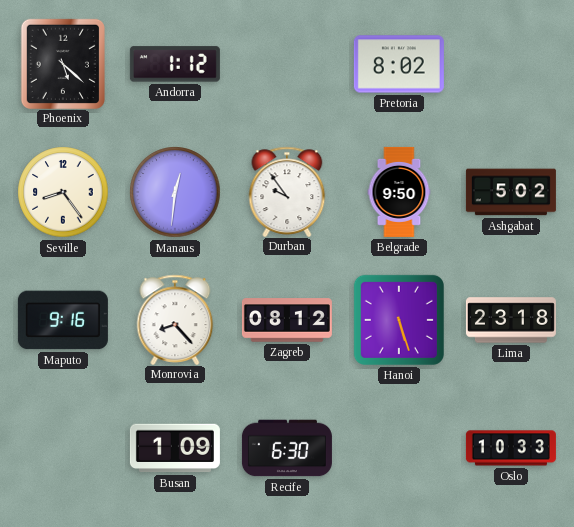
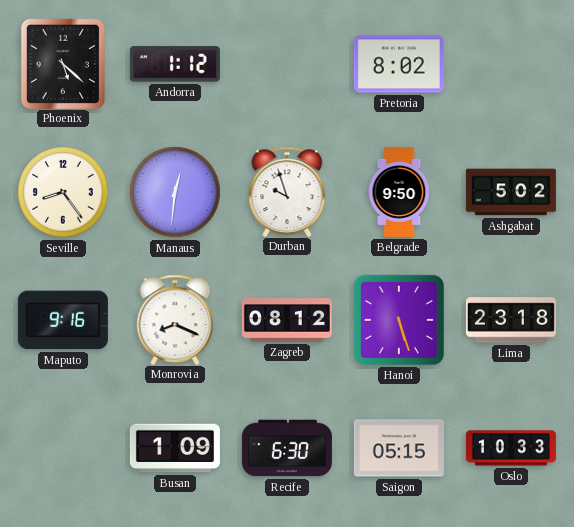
Durban: 9:54 -> 9:57 (287, 191)
Monrovia: 8:23 -> 8:19 (175, 319)
Saigon: none -> 05:15 (399, 448)
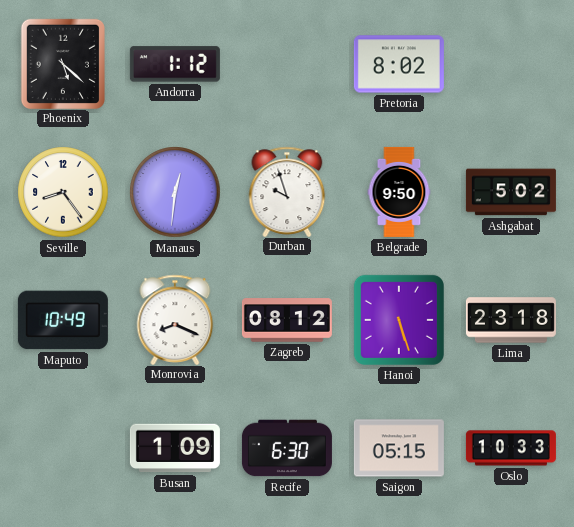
Maputo: 9:16 -> 10:49 (63, 320)
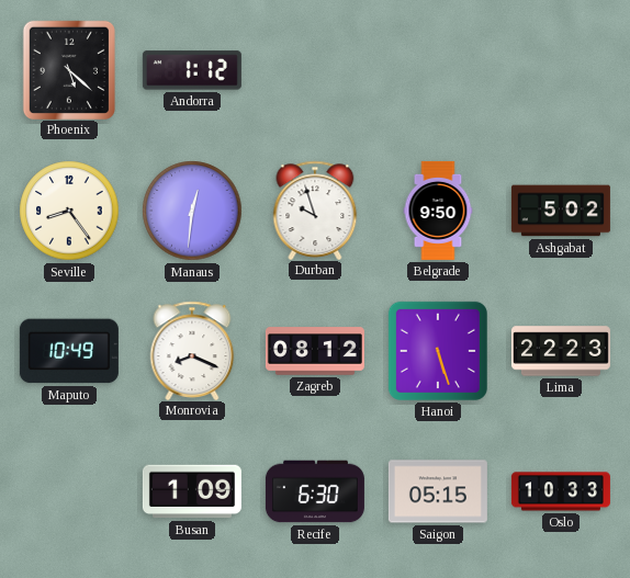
Pretoria: 8:02 -> none (399, 64)
Lima: 23:18 -> 22:23 (561, 351)
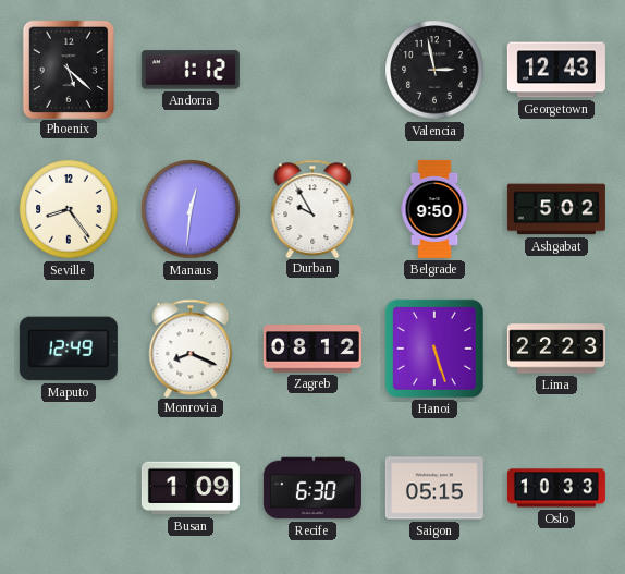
Valencia: none -> 2:58 (434, 70)
Georgetown: none -> 12:43 (556, 70)
Durban: 9:57 -> 9:55 (312, 208)
Maputo: 10:49 -> 12:49 (69, 349)
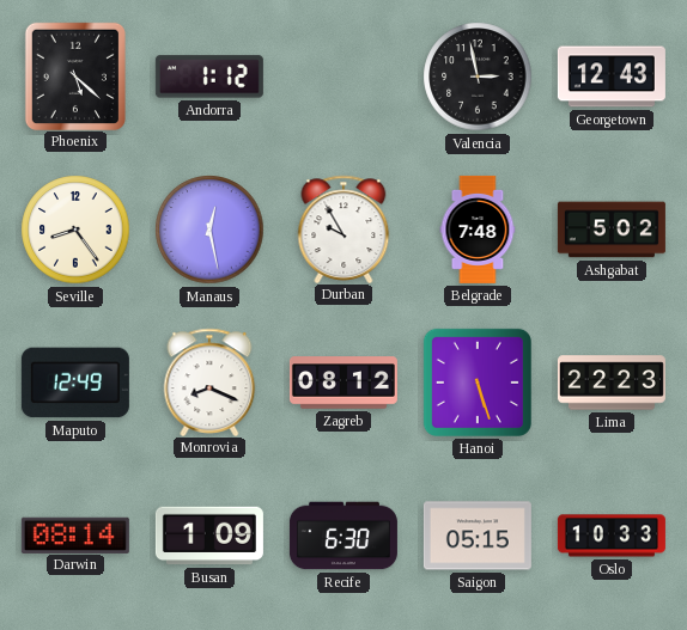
Manaus: 12:31 -> 12:28 (209, 230)
Belgrade: 9:50 -> 7:48 (478, 230)
Darwin: none -> 08:14 (75, 534)
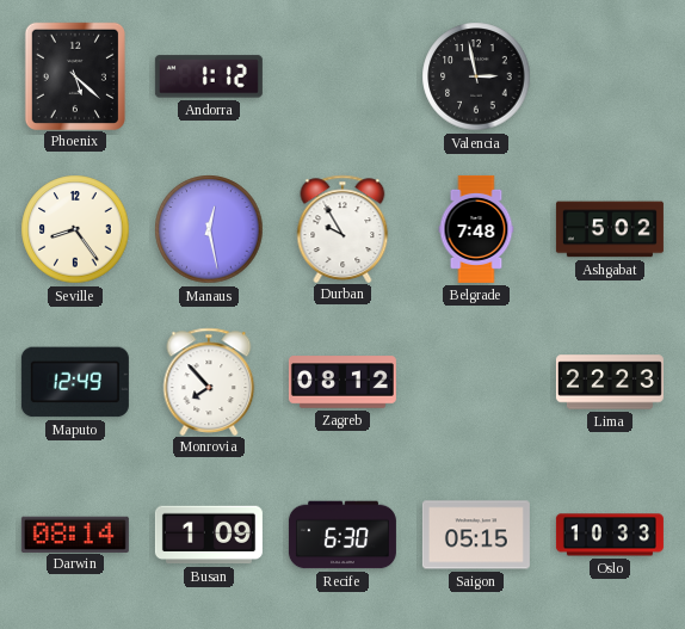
Georgetown: 12:43 -> none (612, 77)
Monrovia: 8:19 -> 7:53 (209, 381)
Hanoi: 5:27 -> none (478, 383)
